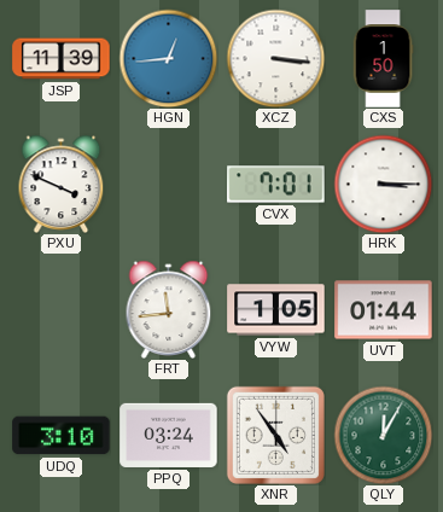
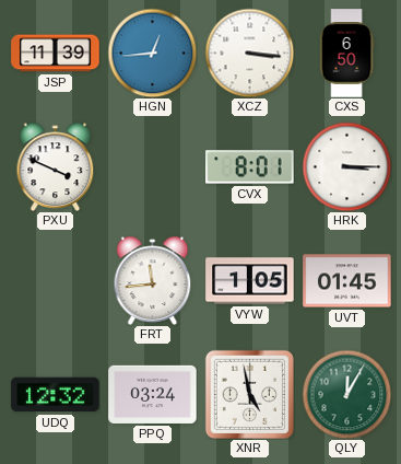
CXS: 1:50 -> 6:50 (346, 54)
CVX: 7:01 -> 8:01 (250, 167)
UVT: 01:44 -> 01:45 (347, 281)
UDQ: 3:10 -> 12:32 (56, 395)
XNR: 4:54 -> 4:58 (249, 394)
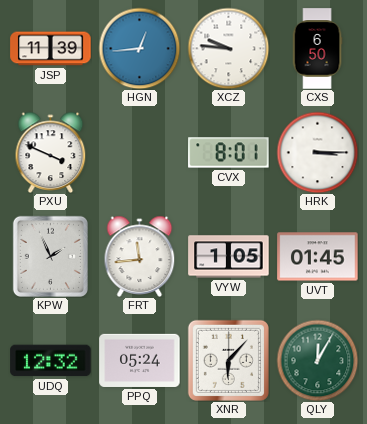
XCZ: 3:16 -> 9:46 (228, 48)
KPW: none -> 1:56 (50, 256)
PPQ: 03:24 -> 05:24 (140, 360)
XNR: 4:58 -> 6:07 (228, 360)
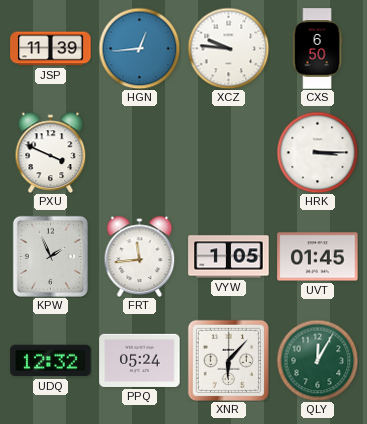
CVX: 8:01 -> none (229, 153)
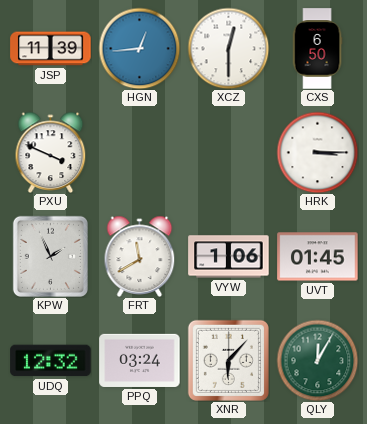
XCZ: 9:46 -> 12:30 (228, 48)
FRT: 11:44 -> 11:40 (140, 256)
VYW: 1:05 -> 1:06 (229, 257)
PPQ: 05:24 -> 03:24 (140, 360)
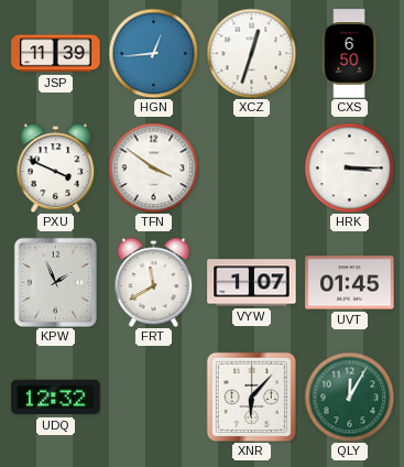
XCZ: 12:30 -> 12:33 (251, 53)
TFN: none -> 3:51 (153, 167)
VYW: 1:06 -> 1:07 (252, 283)
PPQ: 03:24 -> none (140, 360)
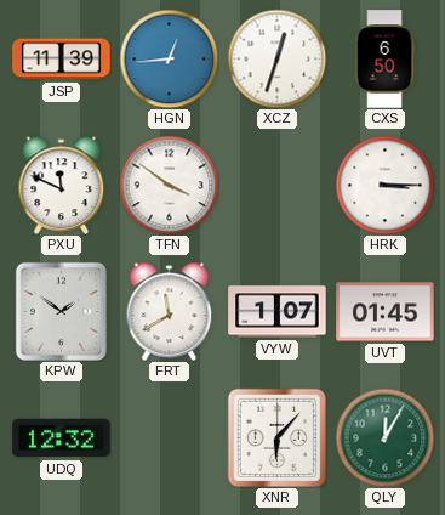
PXU: 3:49 -> 11:49 (62, 185)
KPW: 1:56 -> 1:51 (61, 311)
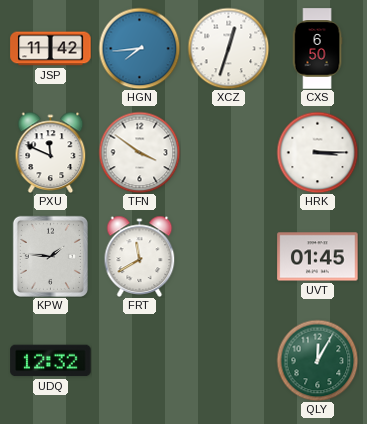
JSP: 11:39 -> 11:42 (51, 49)
HGN: 12:44 -> 7:44 (139, 48)
KPW: 1:51 -> 1:46 (50, 256)
VYW: 1:07 -> none (278, 312)
XNR: 6:07 -> none (276, 437)
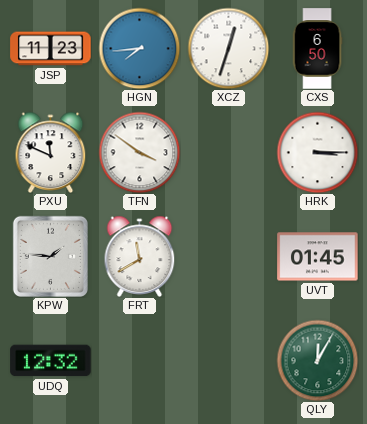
JSP: 11:42 -> 11:23 (51, 49)
